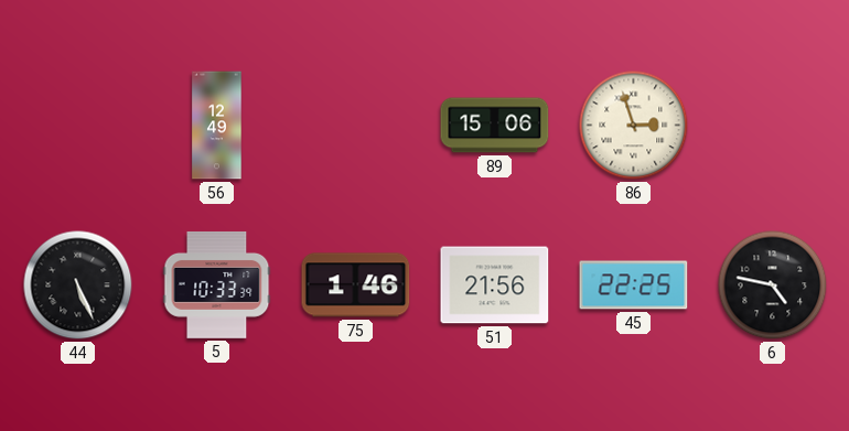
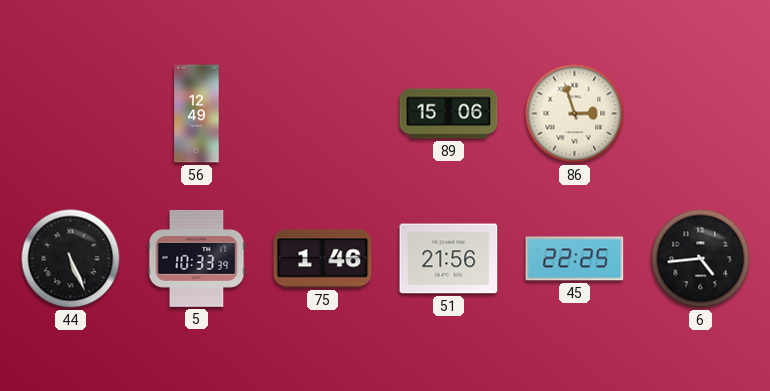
6: 4:47 -> 4:44 (701, 259)
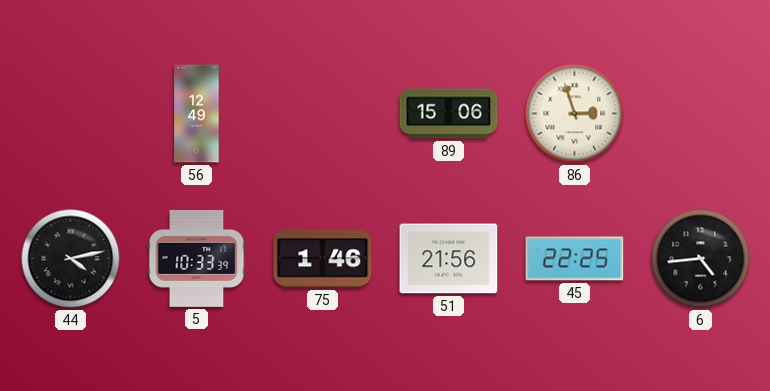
44: 5:26 -> 4:13 (71, 259)
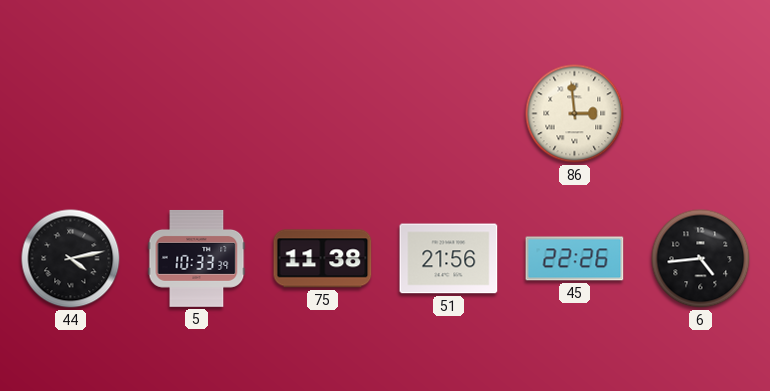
56: 12:49 -> none (197, 114)
89: 15:06 -> none (449, 114)
86: 2:57 -> 2:59 (575, 114)
75: 1:46 -> 11:38 (323, 259)
45: 22:25 -> 22:26 (575, 259)
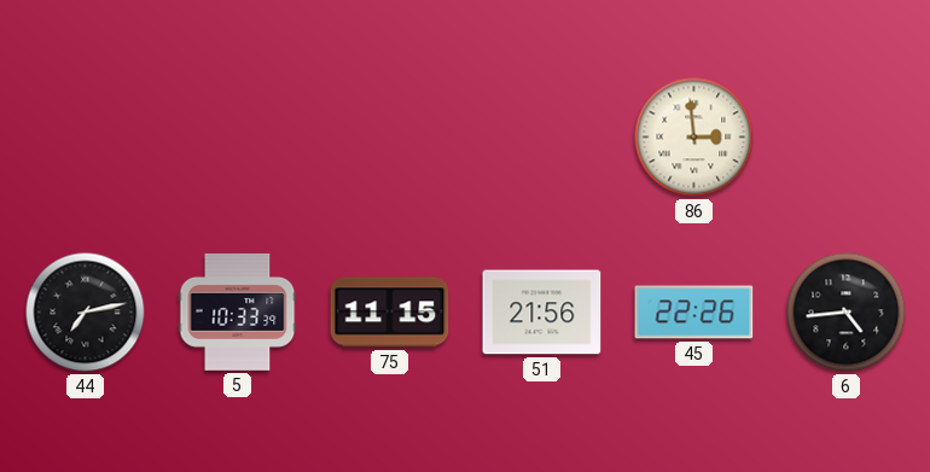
44: 4:13 -> 7:13 (86, 313)
75: 11:38 -> 11:15 (390, 313)
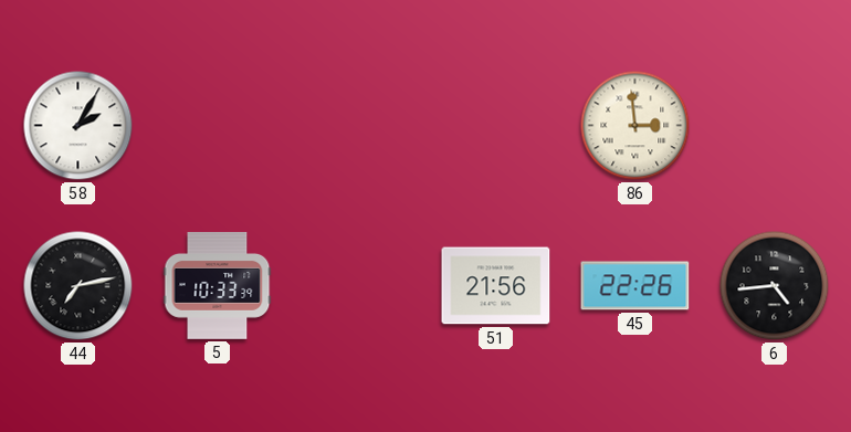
58: none -> 2:05 (78, 126)
75: 11:15 -> none (390, 313)
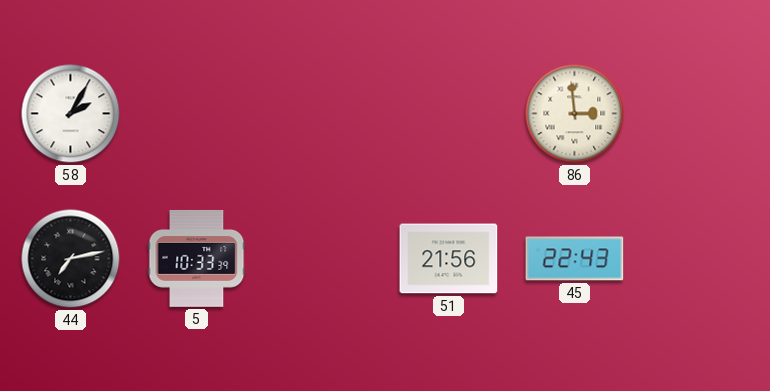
45: 22:26 -> 22:43 (575, 259)
6: 4:44 -> none (775, 286)
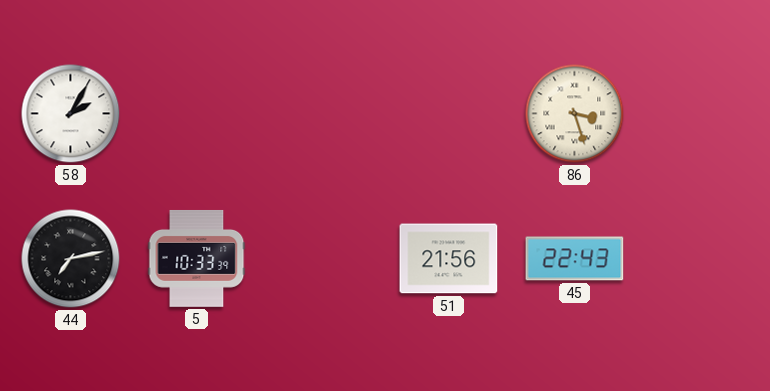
86: 2:59 -> 3:27 (575, 114)
